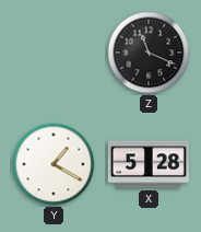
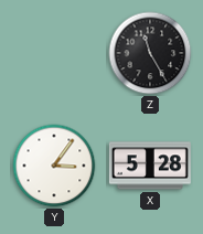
Z: 11:19 -> 11:25 (150, 53)
Y: 1:20 -> 3:06 (54, 166)
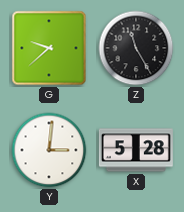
G: none -> 9:38 (49, 48)
Y: 3:06 -> 3:01 (49, 150)
